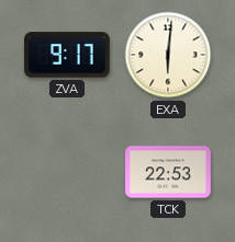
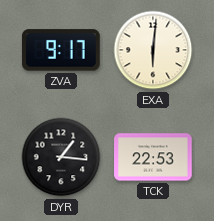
DYR: none -> 1:16 (61, 157)
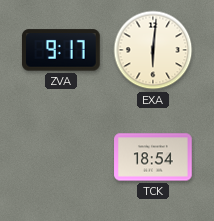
DYR: 1:16 -> none (61, 157)
TCK: 22:53 -> 18:54 (153, 157)
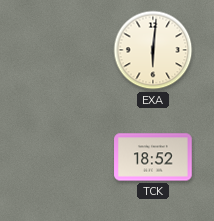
ZVA: 9:17 -> none (62, 50)
TCK: 18:54 -> 18:52 (153, 157)
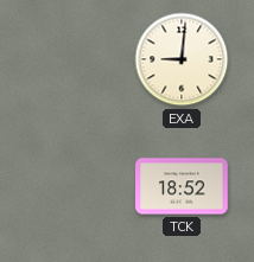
EXA: 6:01 -> 9:01 (182, 59)
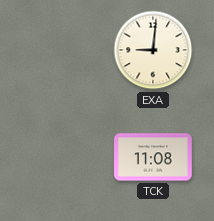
TCK: 18:52 -> 11:08 (153, 157)
